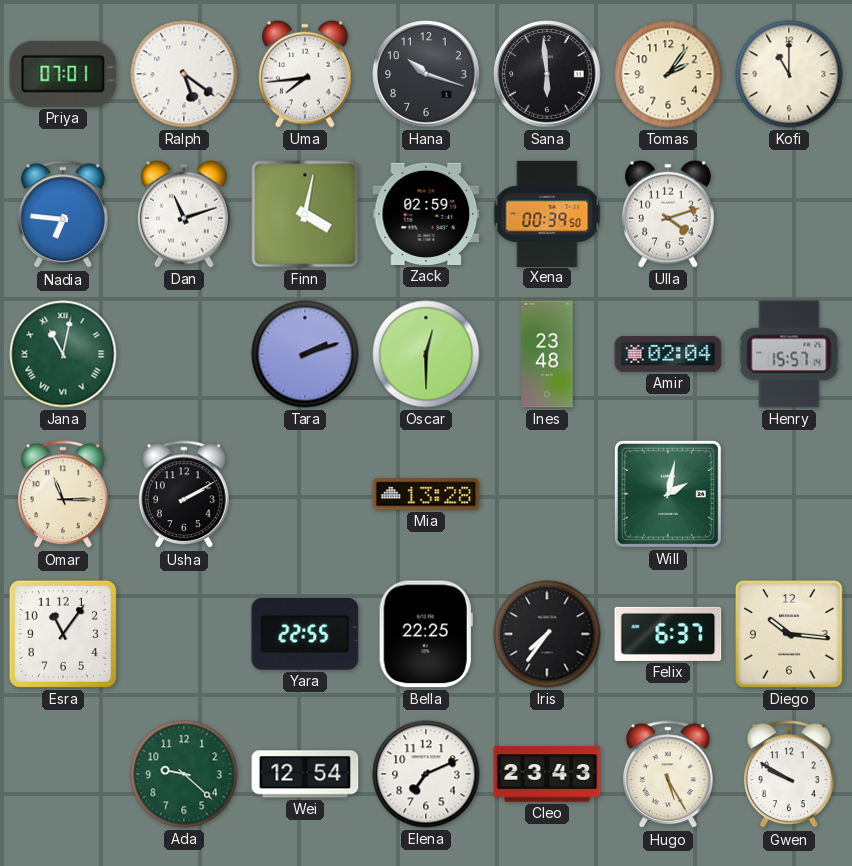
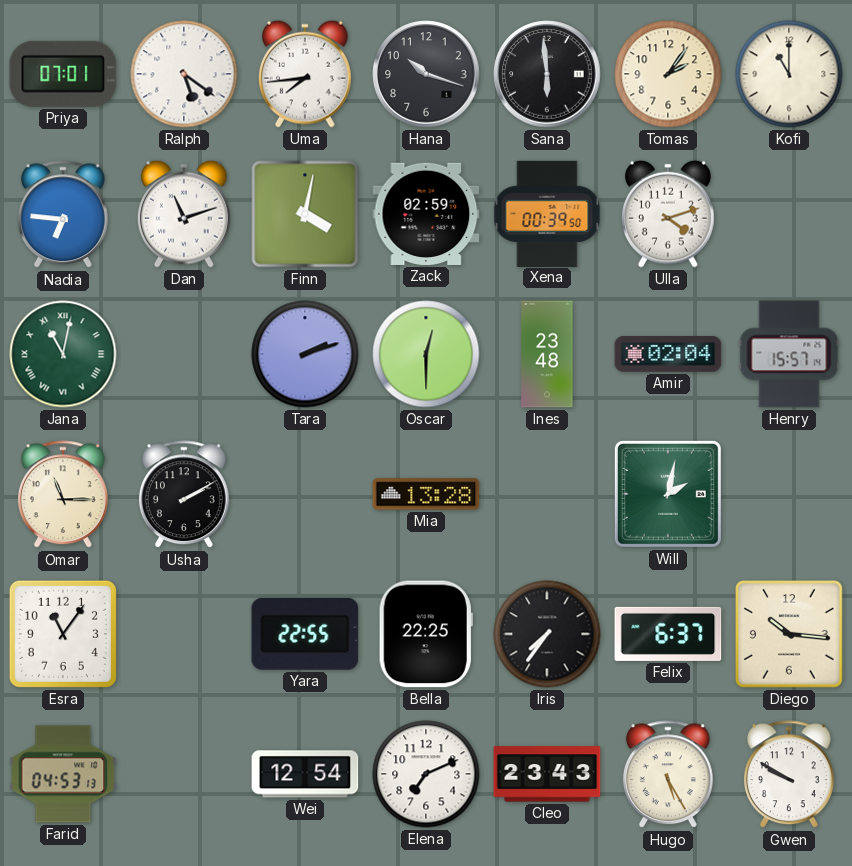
Farid: none -> 04:53 (63, 774)
Ada: 9:22 -> none (184, 774)
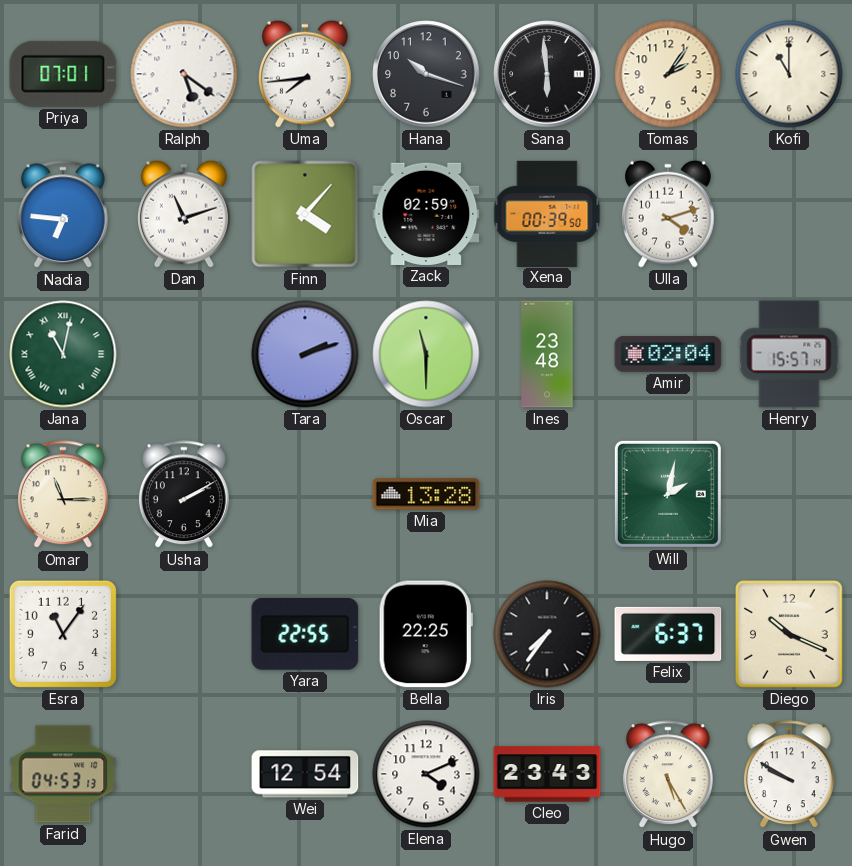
Finn: 4:02 -> 4:07 (305, 214)
Oscar: 12:30 -> 11:30 (426, 354)
Diego: 10:16 -> 10:19 (790, 635)
Elena: 7:11 -> 4:11 (426, 774)
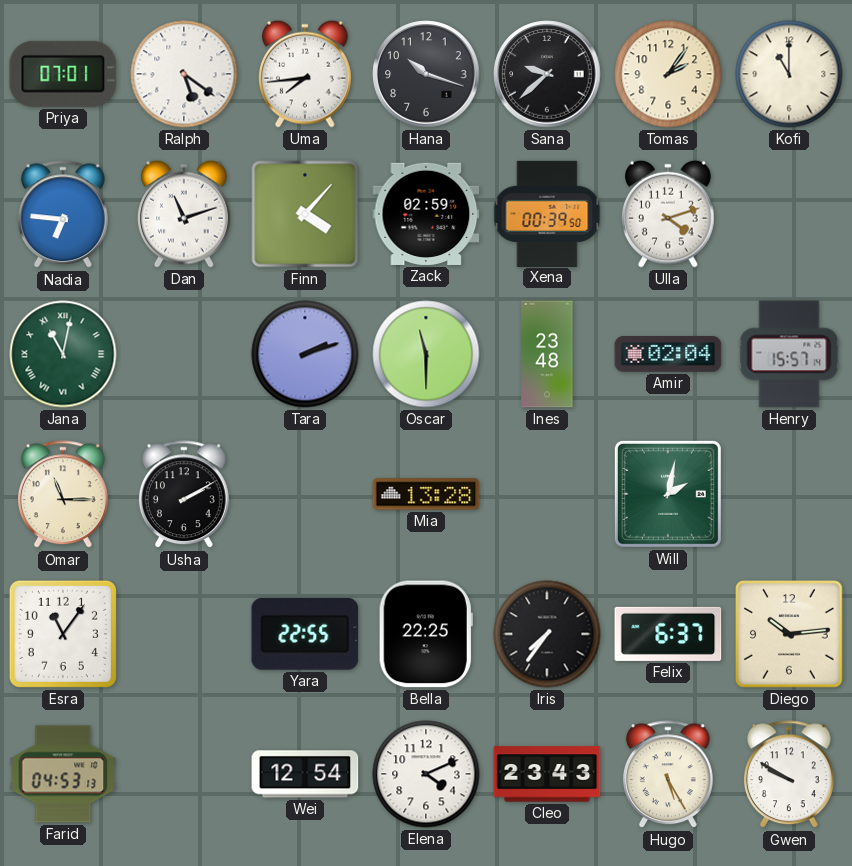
Sana: 5:59 -> 9:38 (547, 74)
Diego: 10:19 -> 10:14 (790, 635)
